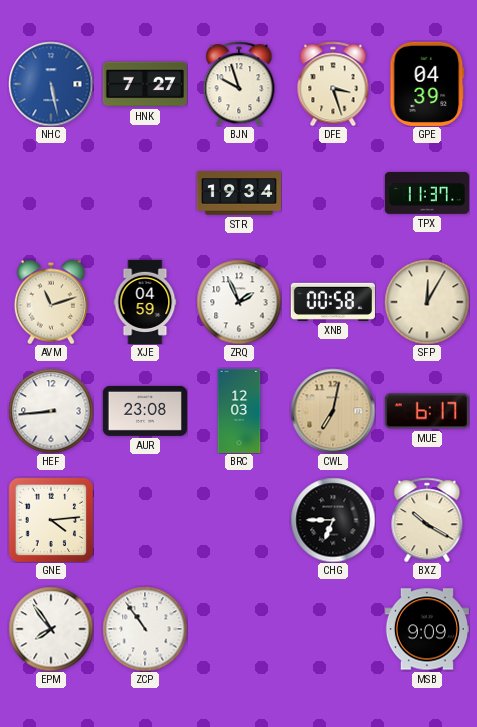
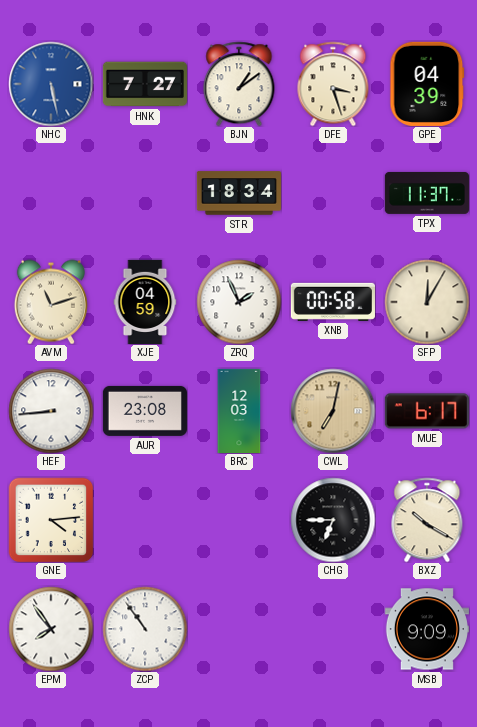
BJN: 9:57 -> 1:09 (239, 84)
STR: 19:34 -> 18:34 (239, 193)
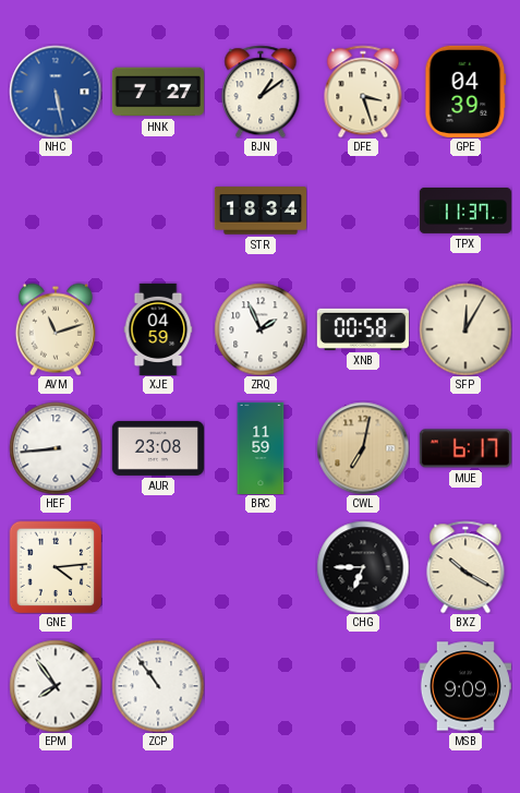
BRC: 12:03 -> 11:59 (261, 447)
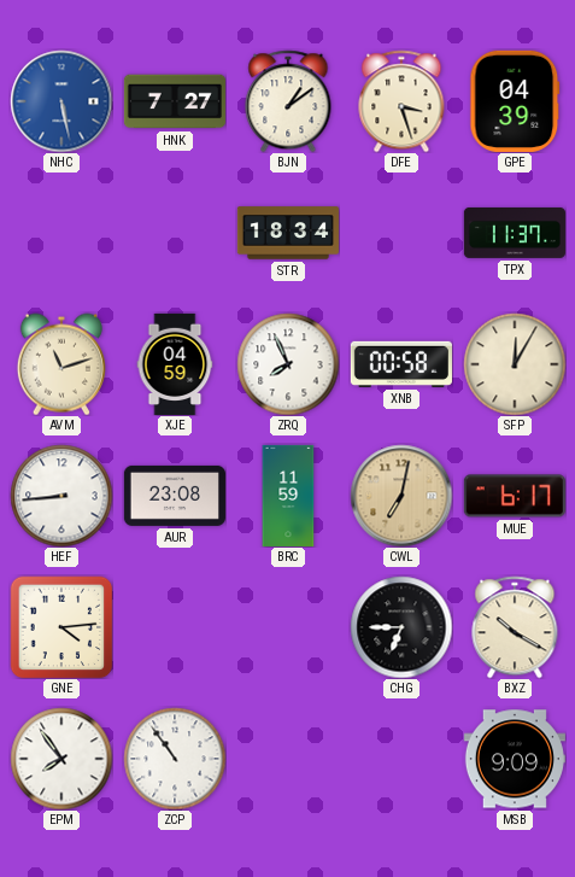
ZRQ: 1:56 -> 7:56 (288, 364)
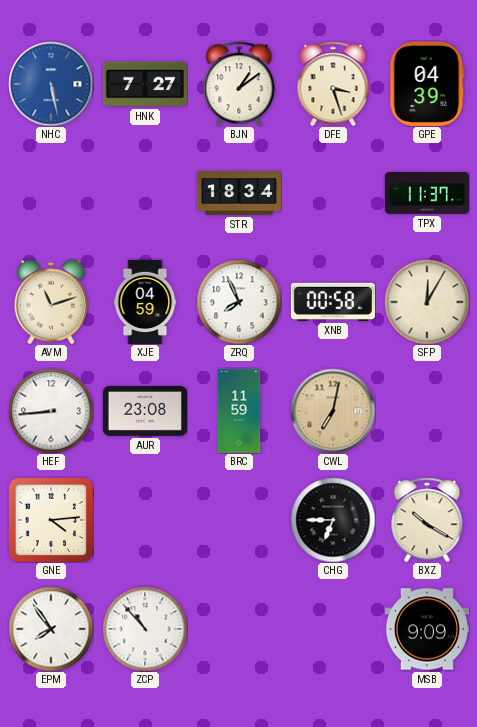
MUE: 6:17 -> none (515, 496)
ZCP: 10:54 -> 10:53 (145, 629)
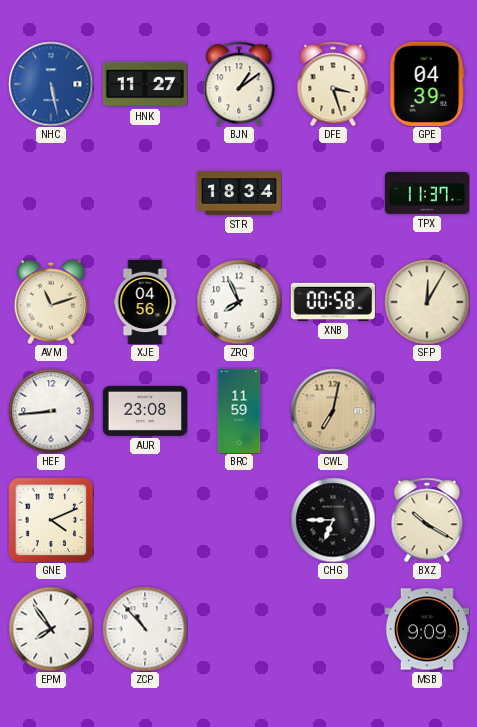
HNK: 7:27 -> 11:27 (145, 84)
XJE: 04:59 -> 04:56 (145, 301)
GNE: 4:14 -> 4:11 (51, 520)
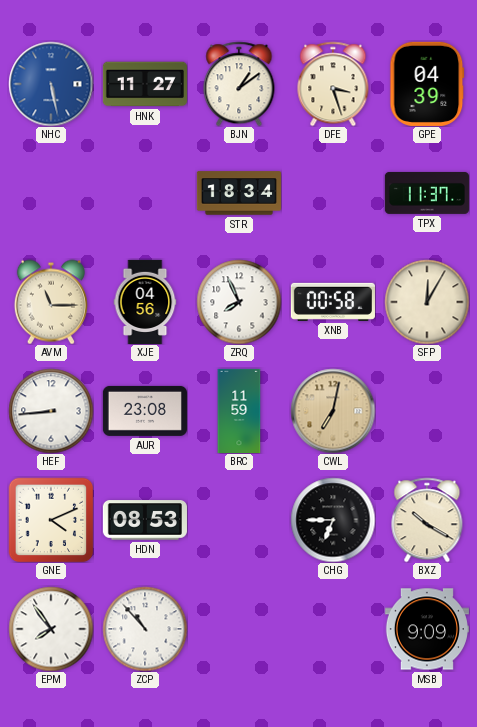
AVM: 11:12 -> 11:15 (51, 302)
HDN: none -> 08:53 (145, 520)
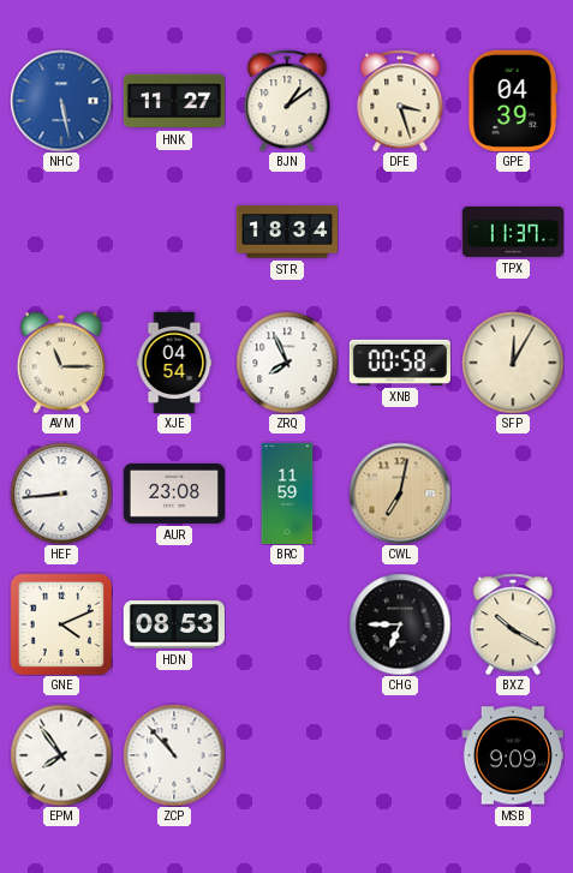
XJE: 04:56 -> 04:54 (174, 361)
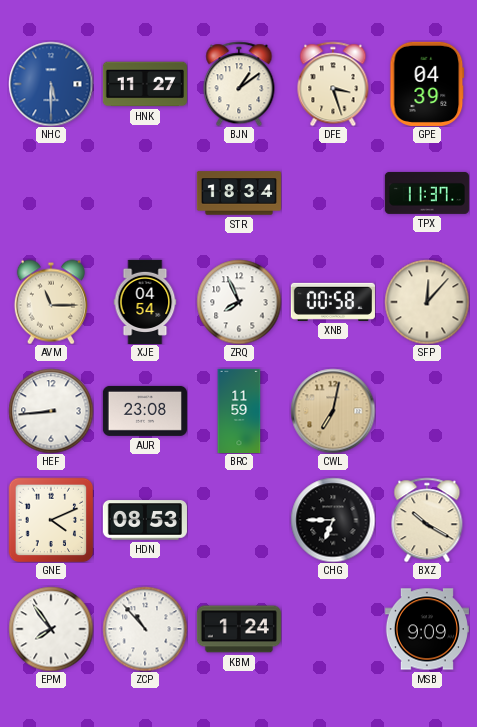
NHC: 5:28 -> 5:30 (51, 84)
SFP: 12:05 -> 12:07 (427, 302)
KBM: none -> 1:24 (239, 629)
